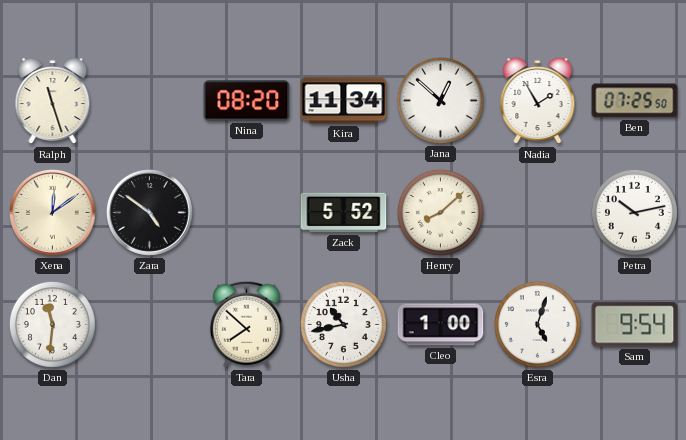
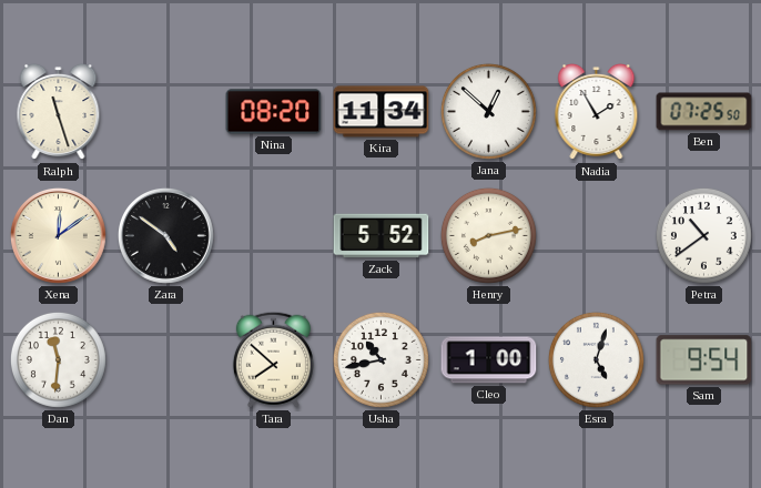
Henry: 8:08 -> 8:13 (488, 235)
Petra: 10:13 -> 10:39 (703, 235)
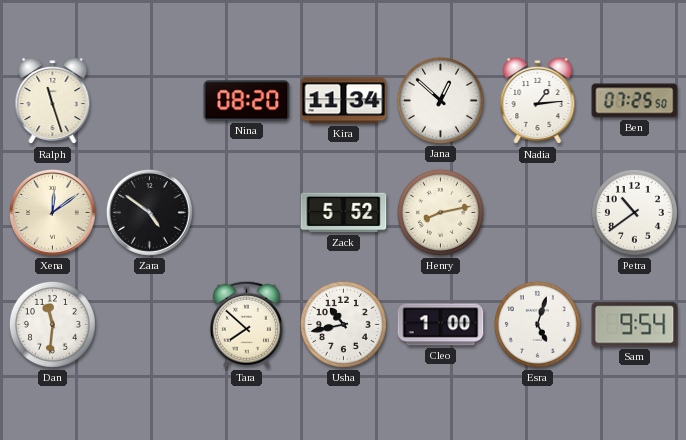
Nadia: 1:55 -> 1:14 (538, 101)
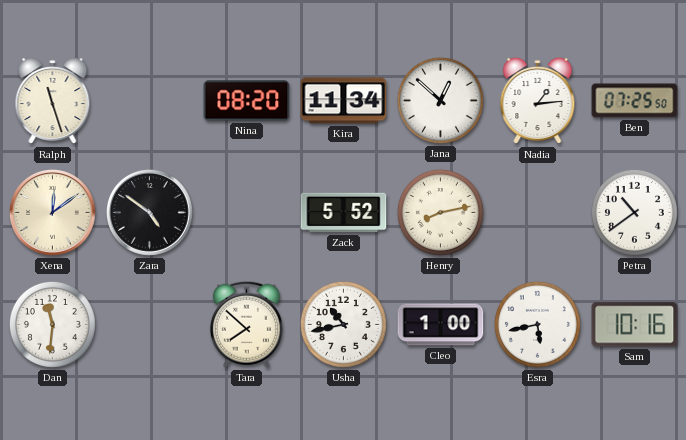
Esra: 5:03 -> 5:43 (537, 324)
Sam: 9:54 -> 10:16 (635, 325)
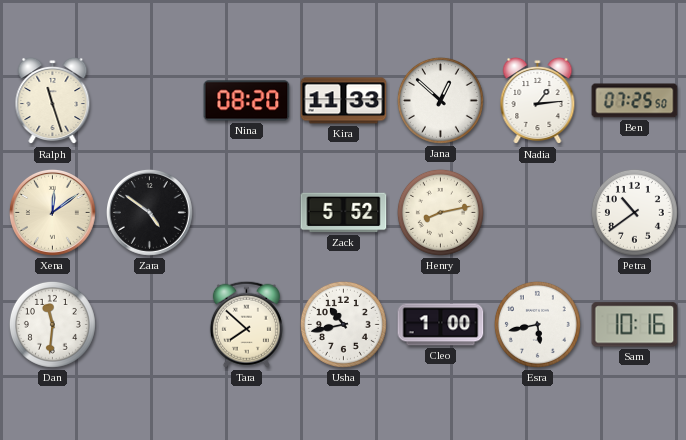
Kira: 11:34 -> 11:33 (344, 101)
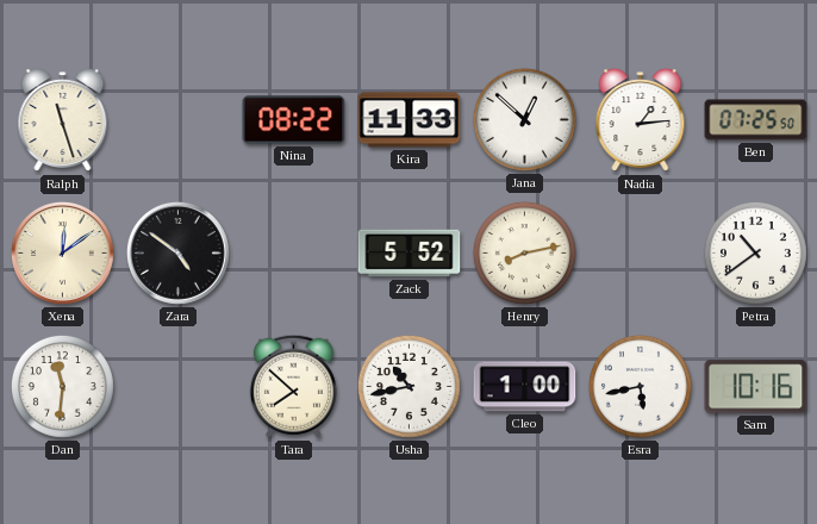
Nina: 08:20 -> 08:22 (294, 120)
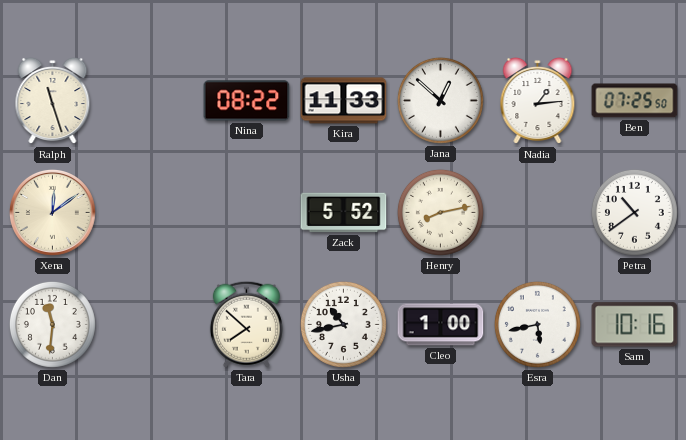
Zara: 4:51 -> none (177, 252)
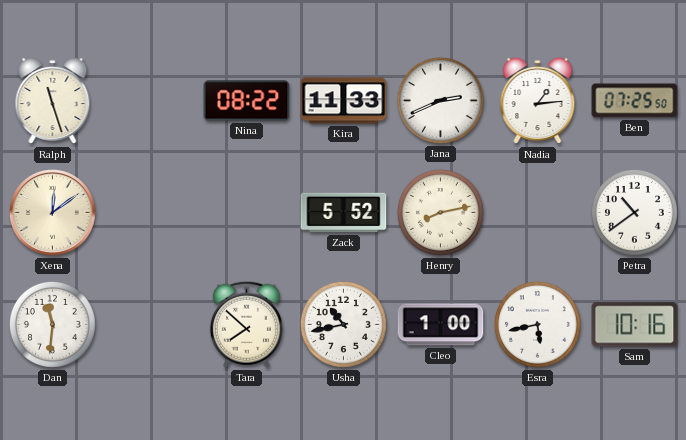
Jana: 12:52 -> 2:41 (440, 100)
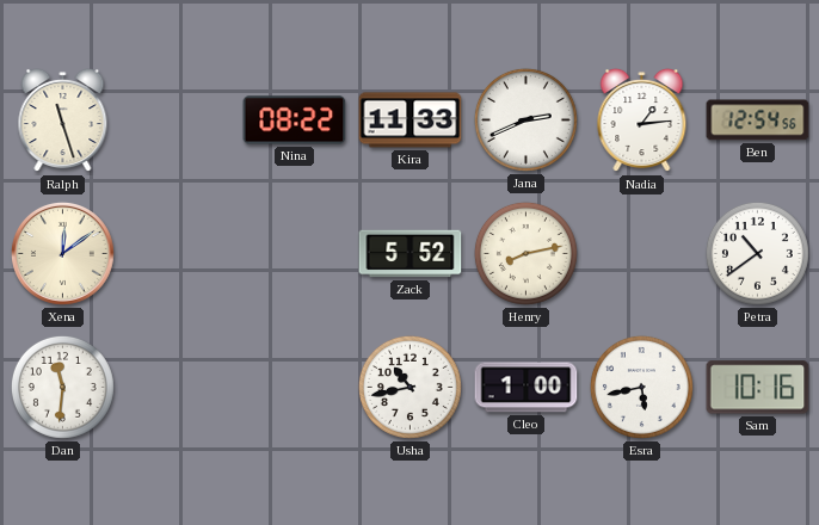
Ben: 07:25 -> 12:54 (758, 121)
Tara: 7:52 -> none (246, 324)
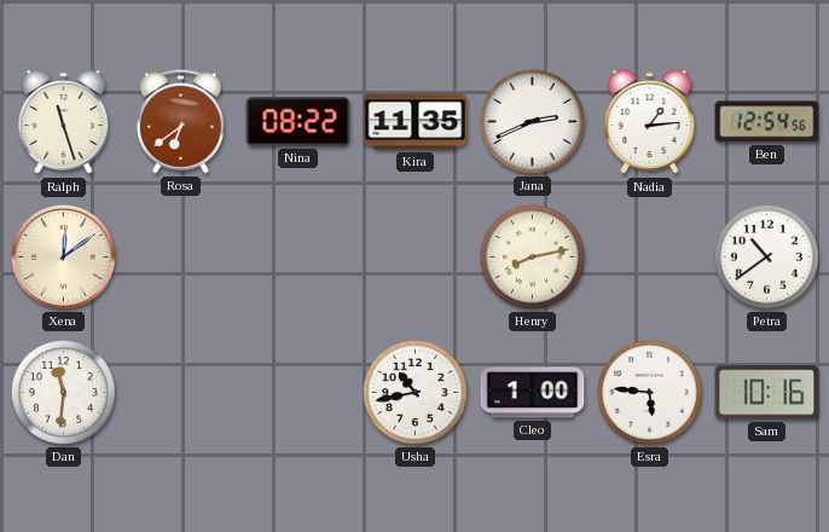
Rosa: none -> 6:39 (180, 121)
Kira: 11:33 -> 11:35 (416, 122)
Zack: 5:52 -> none (411, 254)
Esra: 5:43 -> 5:46 (649, 392)
